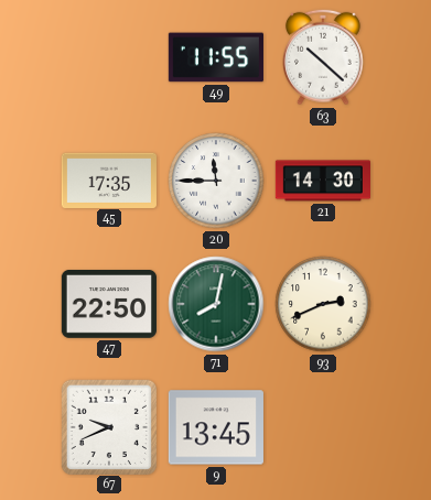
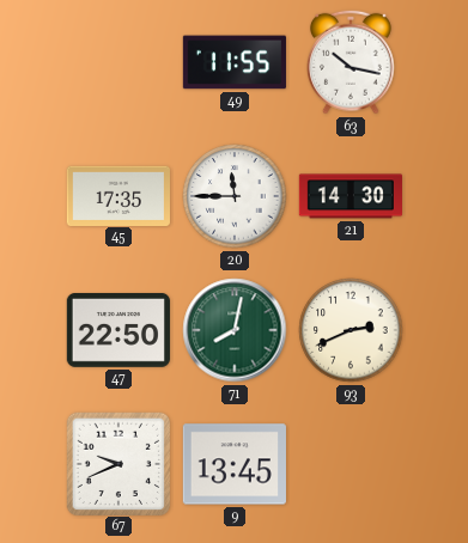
63: 10:22 -> 10:17 (352, 62)
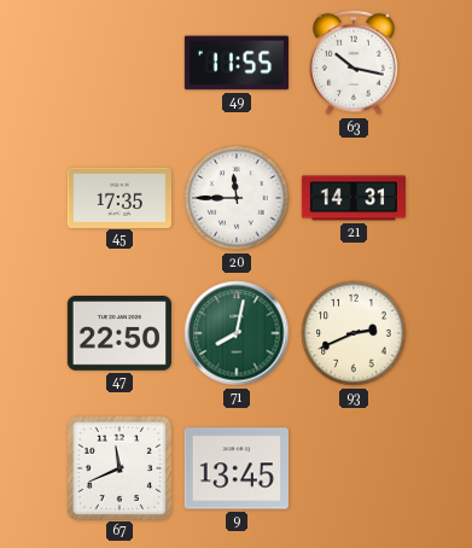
21: 14:30 -> 14:31 (352, 198)
67: 9:41 -> 11:41 (118, 467)
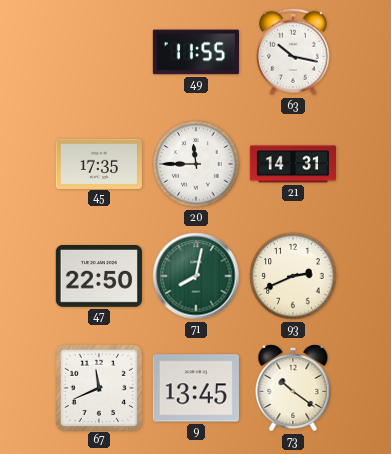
73: none -> 10:21 (293, 388)
